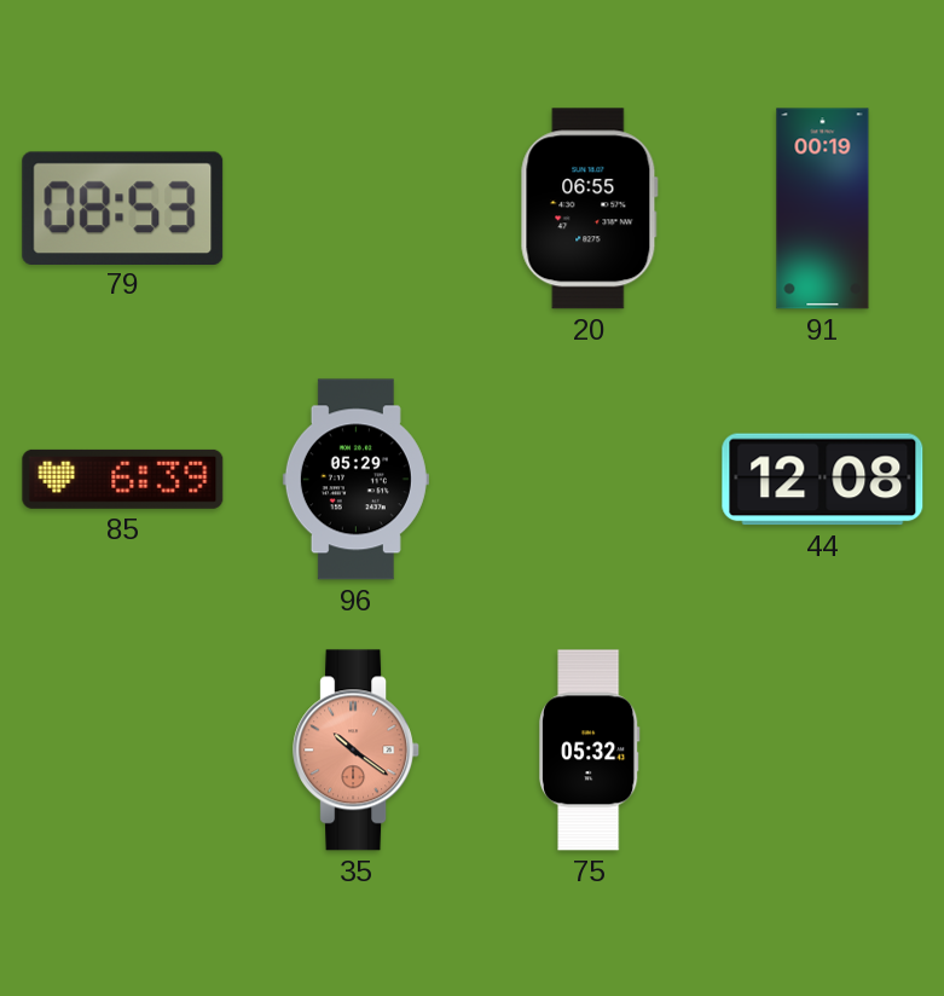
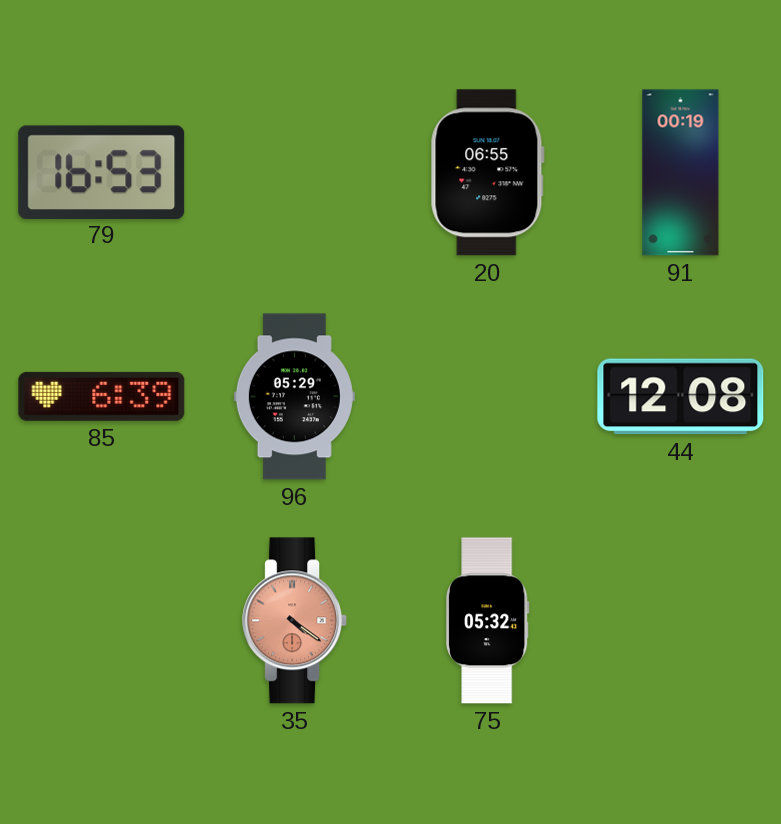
79: 08:53 -> 16:53 (102, 172)
35: 10:21 -> 4:21 (295, 621)
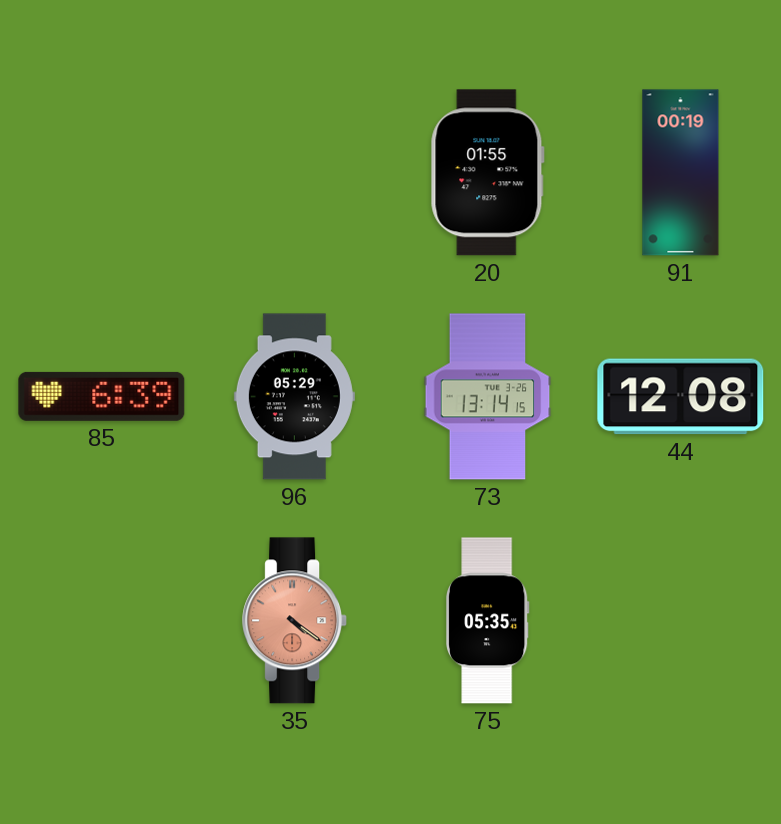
79: 16:53 -> none (102, 172)
20: 06:55 -> 01:55 (487, 173)
73: none -> 13:14 (488, 397)
75: 05:32 -> 05:35 (488, 621)
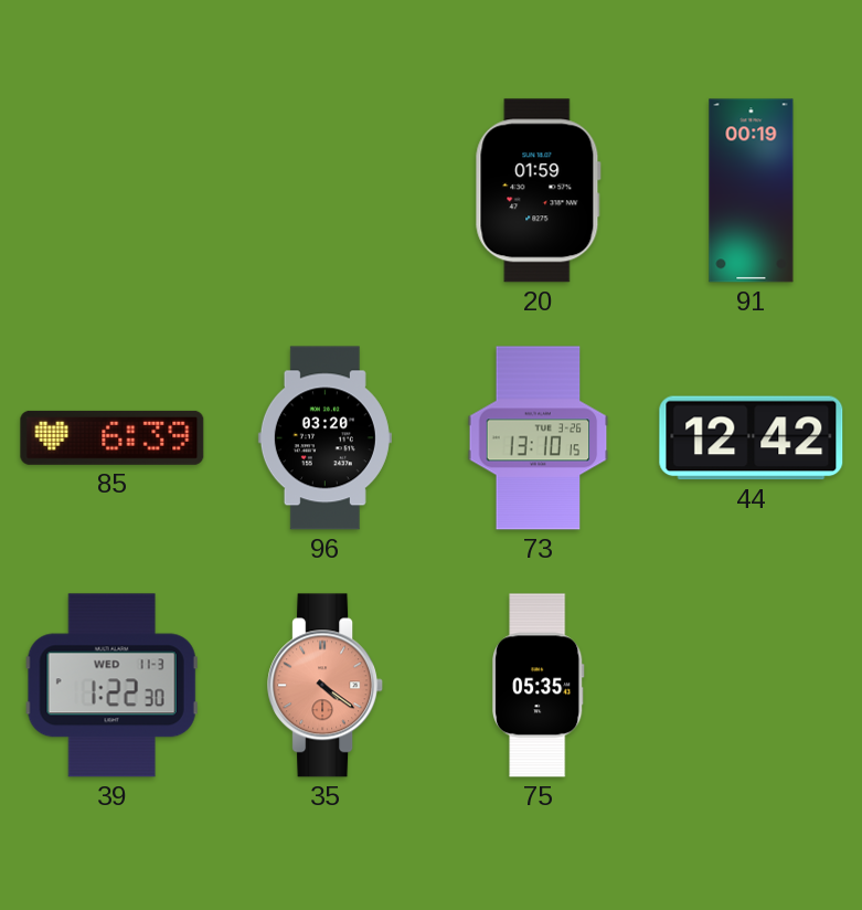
20: 01:55 -> 01:59 (538, 191)
96: 05:29 -> 03:20 (324, 438)
73: 13:14 -> 13:10 (539, 438)
44: 12:08 -> 12:42 (752, 438)
39: none -> 1:22 (111, 686)
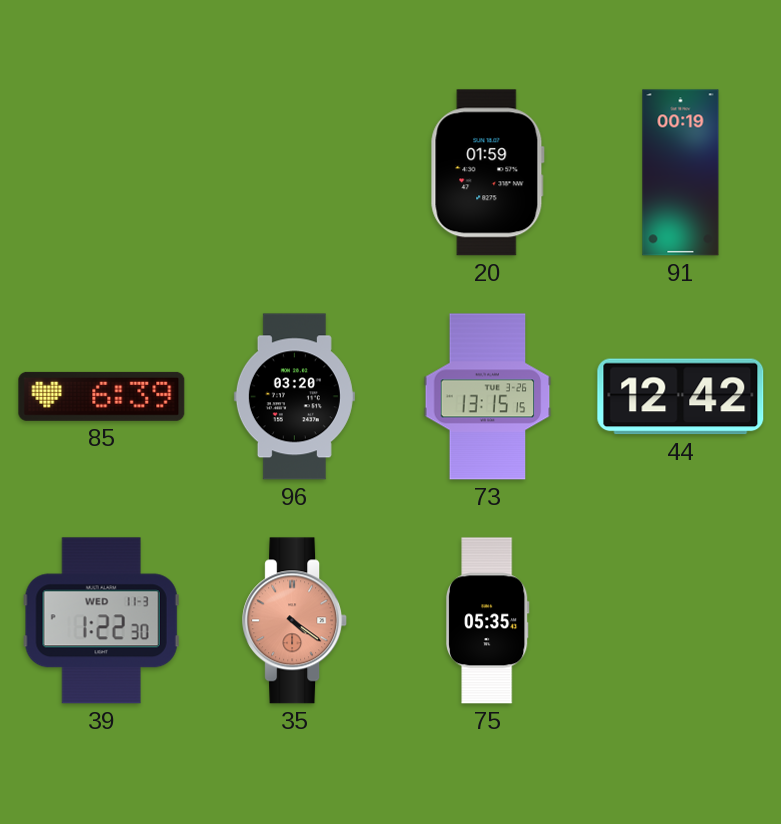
73: 13:10 -> 13:15 (488, 397)
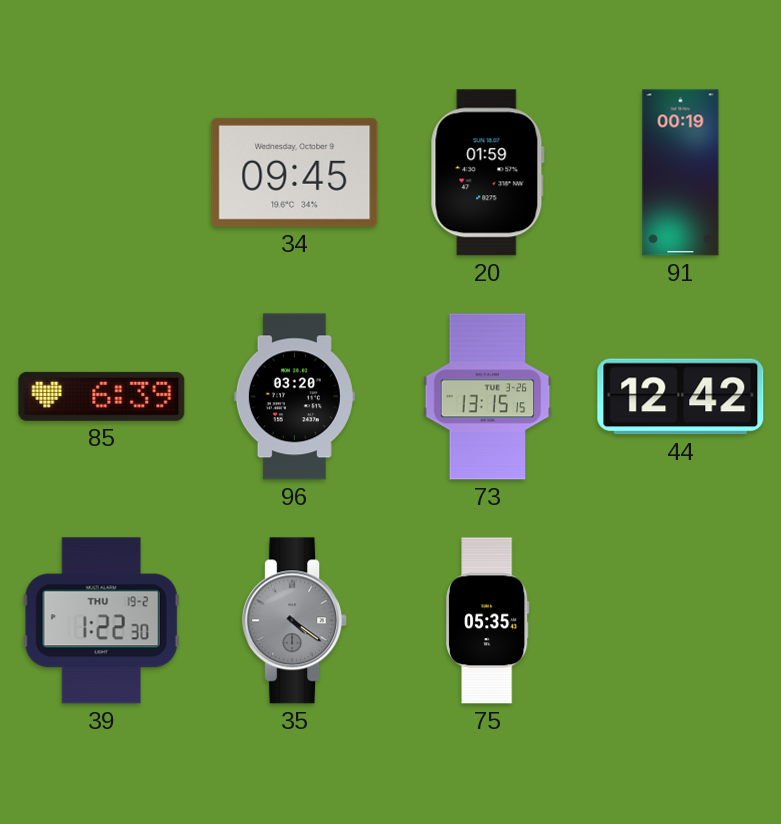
34: none -> 09:45 (295, 172)
39 date: WED 11-3 -> THU 19-2 (101, 621)
35 dial: salmon -> grey (295, 621)
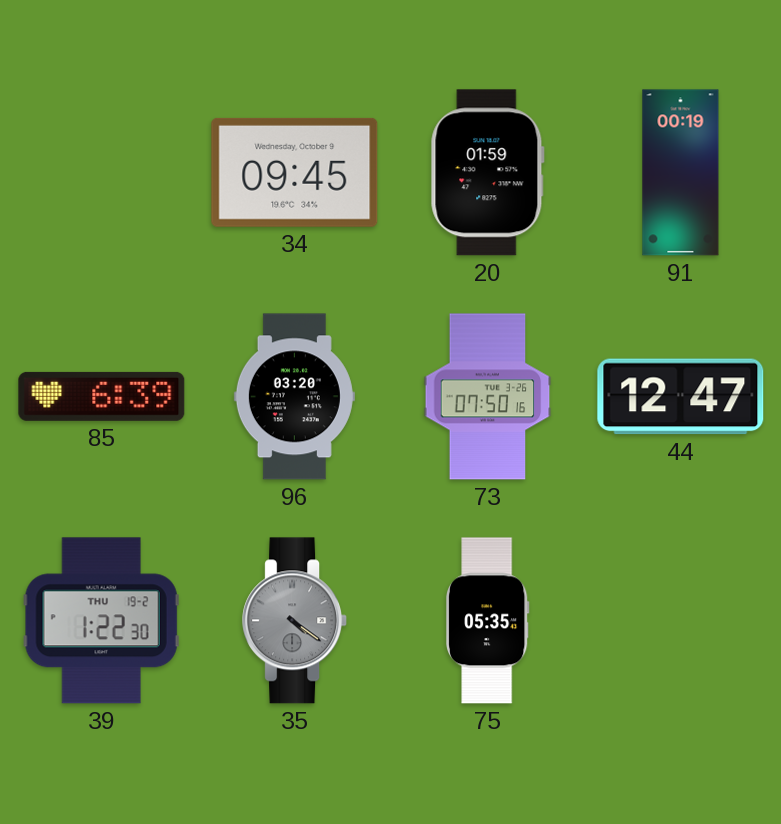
73: 13:15 -> 07:50 (488, 397)
44: 12:42 -> 12:47 (681, 397)
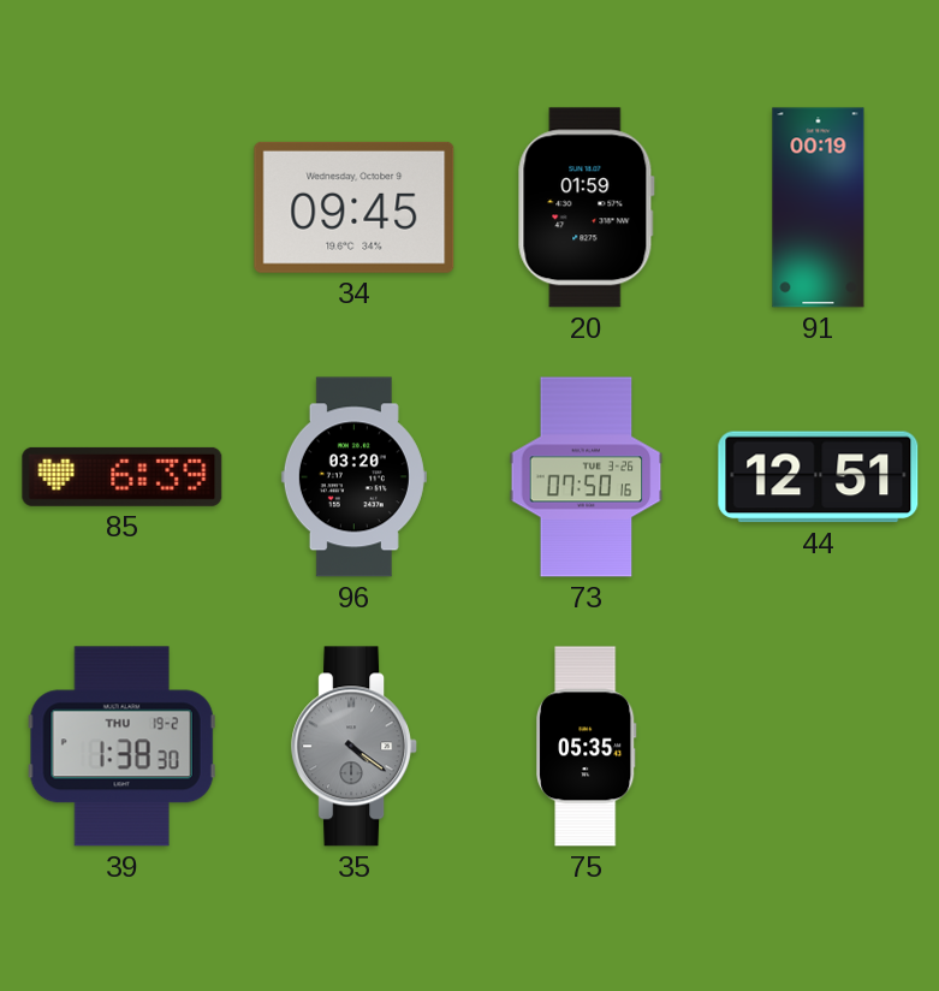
44: 12:47 -> 12:51 (819, 477)
39: 1:22 -> 1:38 (121, 747)
